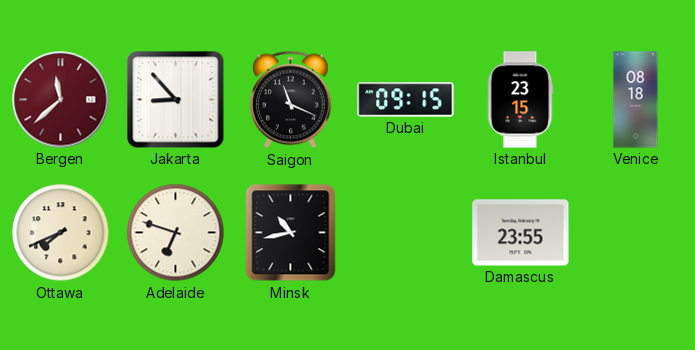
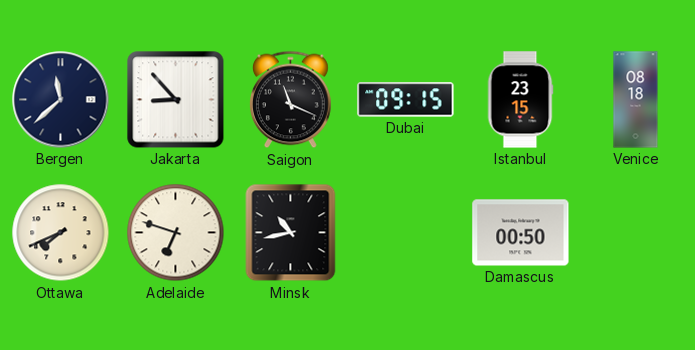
Bergen dial: burgundy -> navy (61, 100)
Damascus: 23:55 -> 00:50 (521, 233)
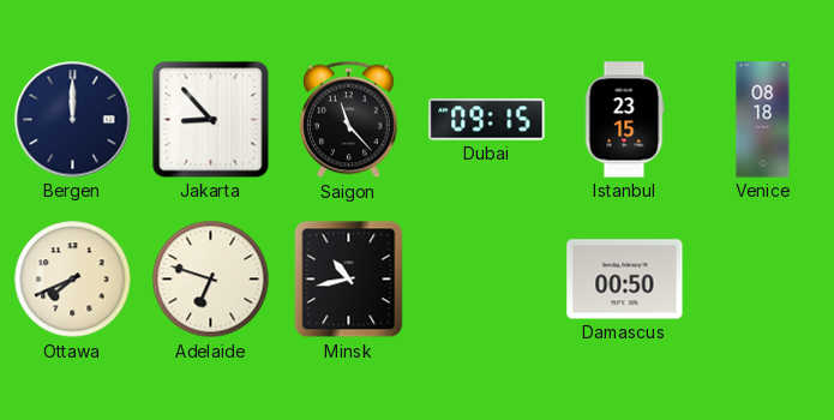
Bergen: 11:38 -> 12:00 (73, 120)
Saigon: 11:19 -> 11:23 (349, 120)
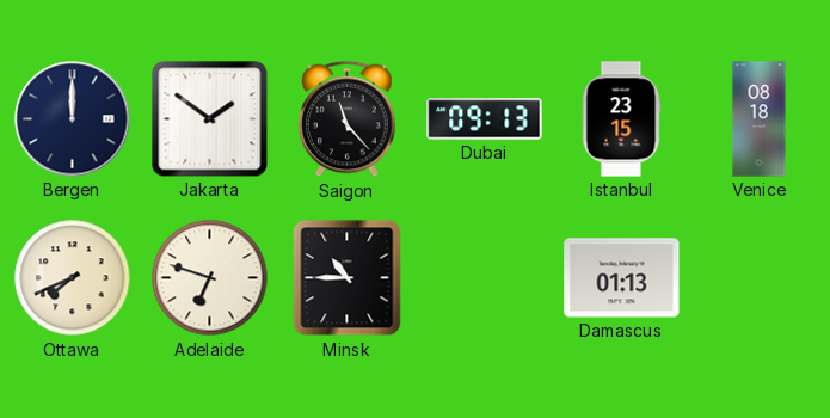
Jakarta: 8:53 -> 1:51 (210, 119)
Dubai: 09:15 -> 09:13 (485, 119)
Minsk: 10:43 -> 10:45 (348, 278)
Damascus: 00:50 -> 01:13 (622, 278)
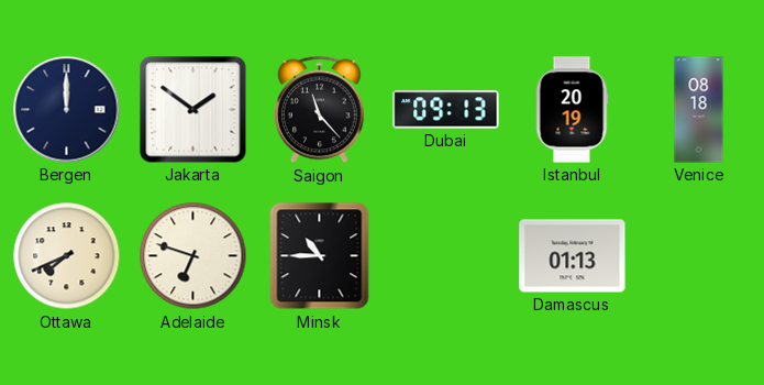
Istanbul: 23:15 -> 20:19 (572, 110)
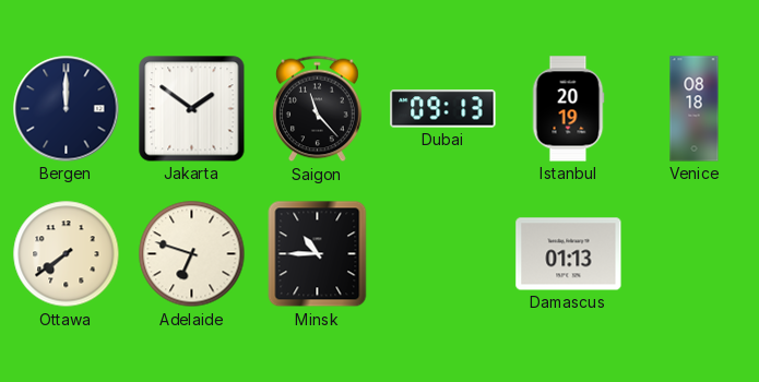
Ottawa: 7:41 -> 7:39 (67, 254)
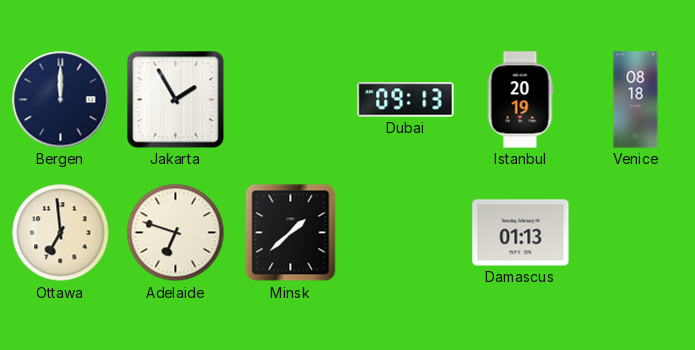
Jakarta: 1:51 -> 1:55 (176, 100)
Saigon: 11:23 -> none (318, 109)
Ottawa: 7:39 -> 6:59 (61, 233)
Minsk: 10:45 -> 1:38 (291, 233)
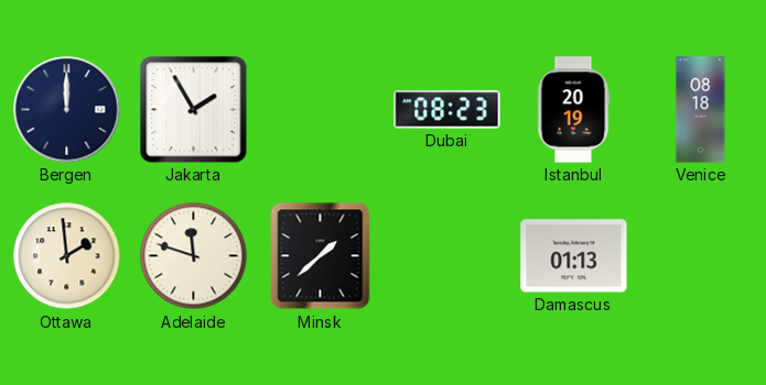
Dubai: 09:13 -> 08:23 (447, 110)
Ottawa: 6:59 -> 1:59 (67, 256)
Adelaide: 6:48 -> 11:48 (194, 256)
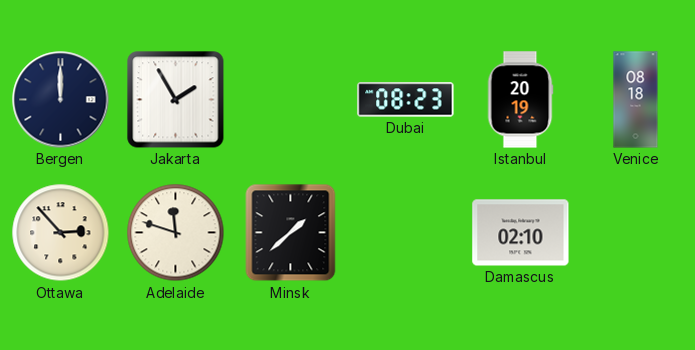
Ottawa: 1:59 -> 2:53 (61, 233)
Damascus: 01:13 -> 02:10 (521, 233)
